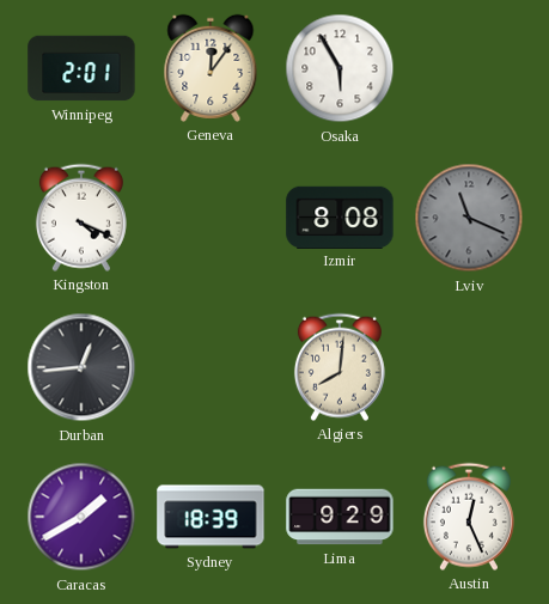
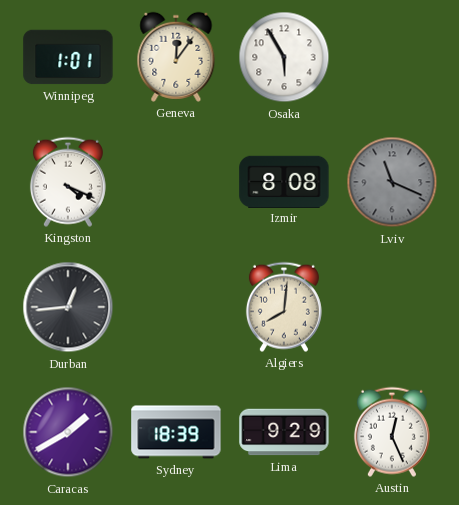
Winnipeg: 2:01 -> 1:01 (68, 57)
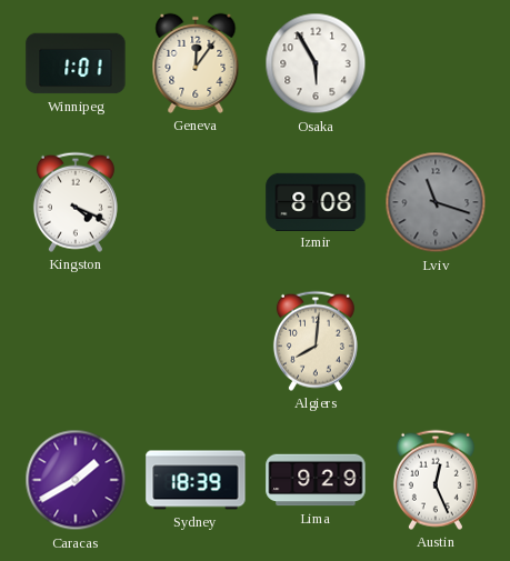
Lviv: 11:19 -> 11:18 (436, 202)
Durban: 12:44 -> none (68, 307)
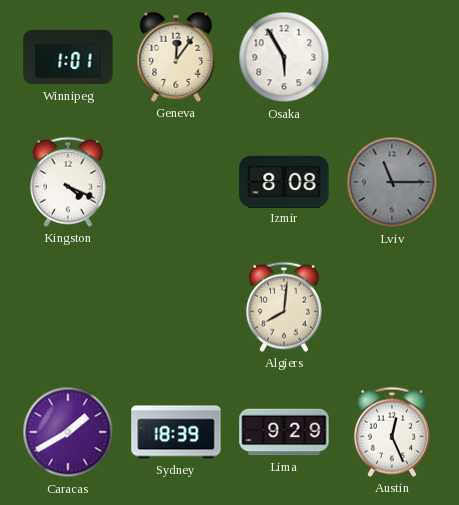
Lviv: 11:18 -> 11:15 (392, 182)
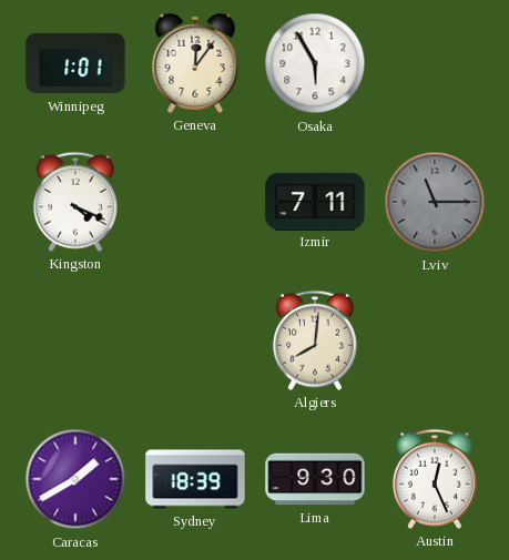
Izmir: 8:08 -> 7:11 (315, 201)
Lima: 9:29 -> 9:30 (315, 479)
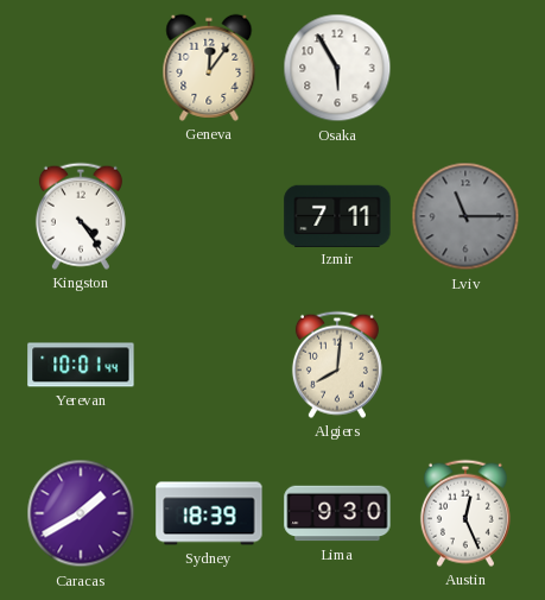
Winnipeg: 1:01 -> none (75, 63)
Kingston: 4:19 -> 4:24 (81, 216)
Yerevan: none -> 10:01 (81, 365)
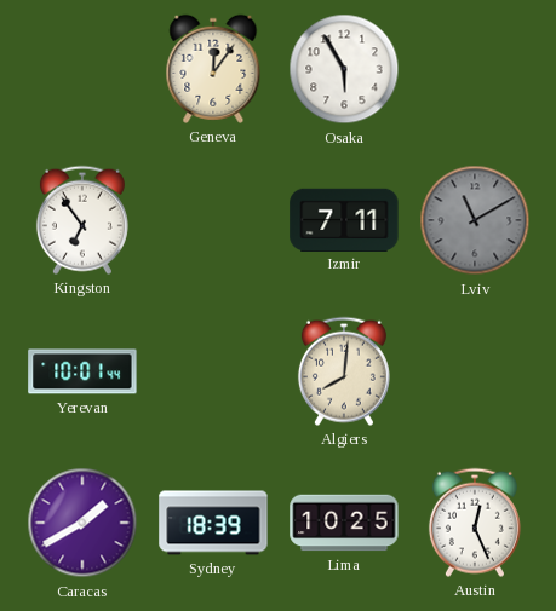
Kingston: 4:24 -> 6:54 (82, 220)
Lviv: 11:15 -> 11:10 (475, 220)
Lima: 9:30 -> 10:25 (344, 523)
